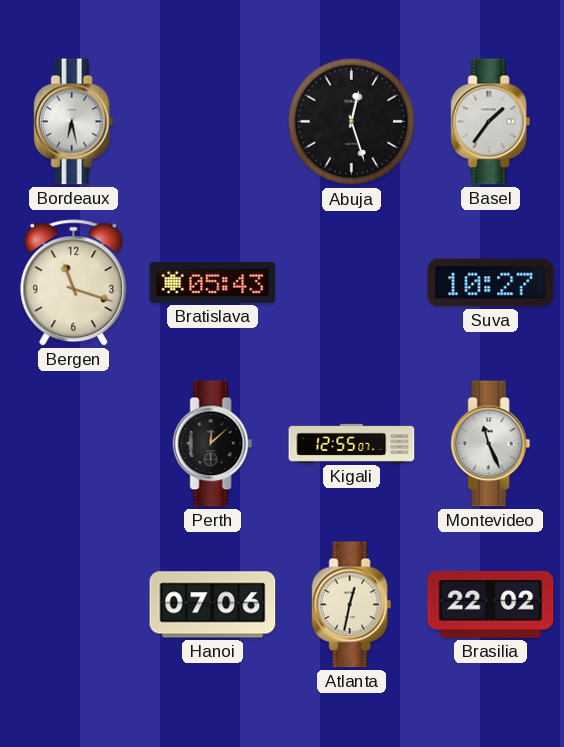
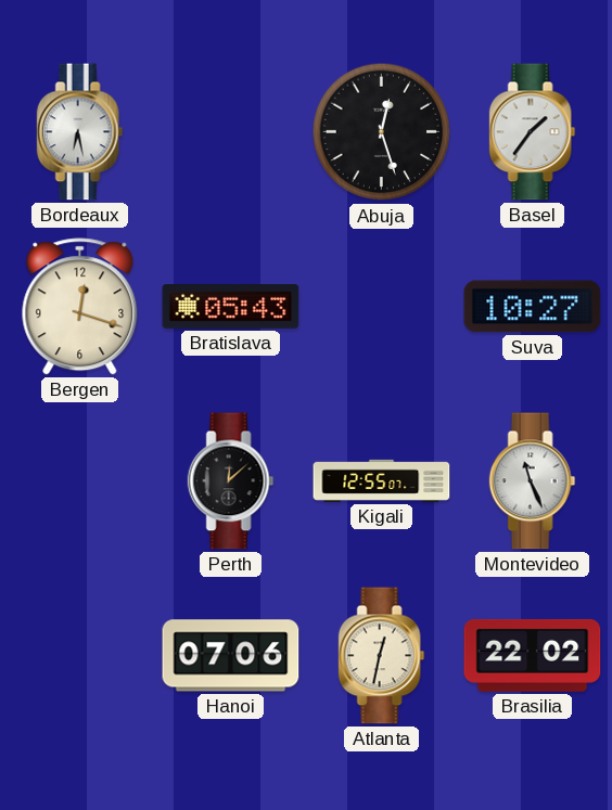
Bergen: 11:18 -> 12:18 (80, 307)
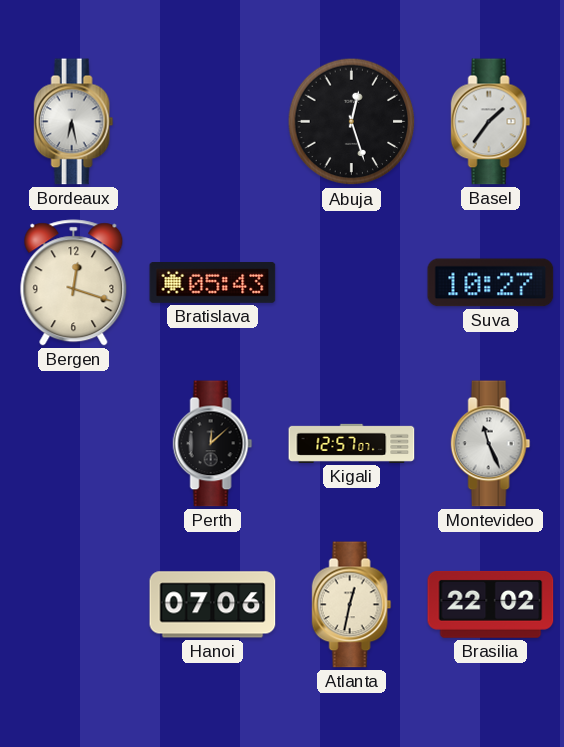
Kigali: 12:55 -> 12:57 (352, 443)
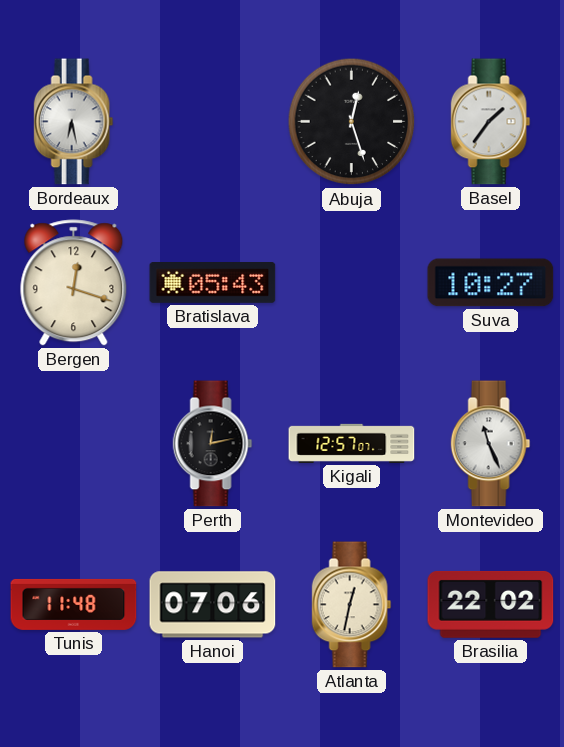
Perth: 12:08 -> 12:13 (213, 444)
Tunis: none -> 11:48 (74, 604)
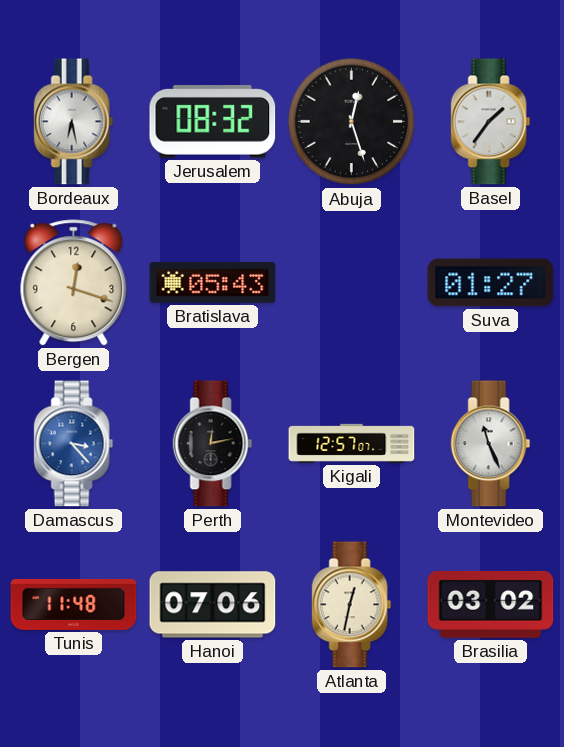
Jerusalem: none -> 08:32 (213, 122)
Suva: 10:27 -> 01:27 (491, 283)
Damascus: none -> 3:23 (74, 444)
Brasilia: 22:02 -> 03:02 (491, 604)
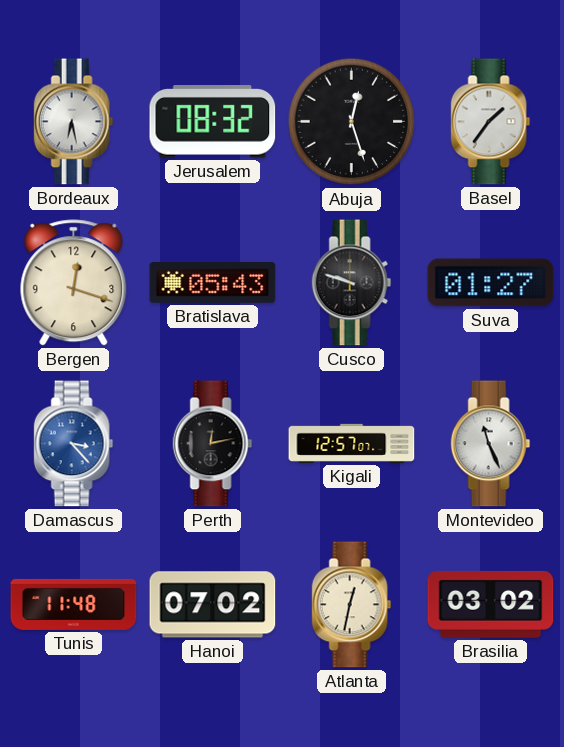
Cusco: none -> 9:48 (352, 283)
Hanoi: 07:06 -> 07:02 (213, 605)
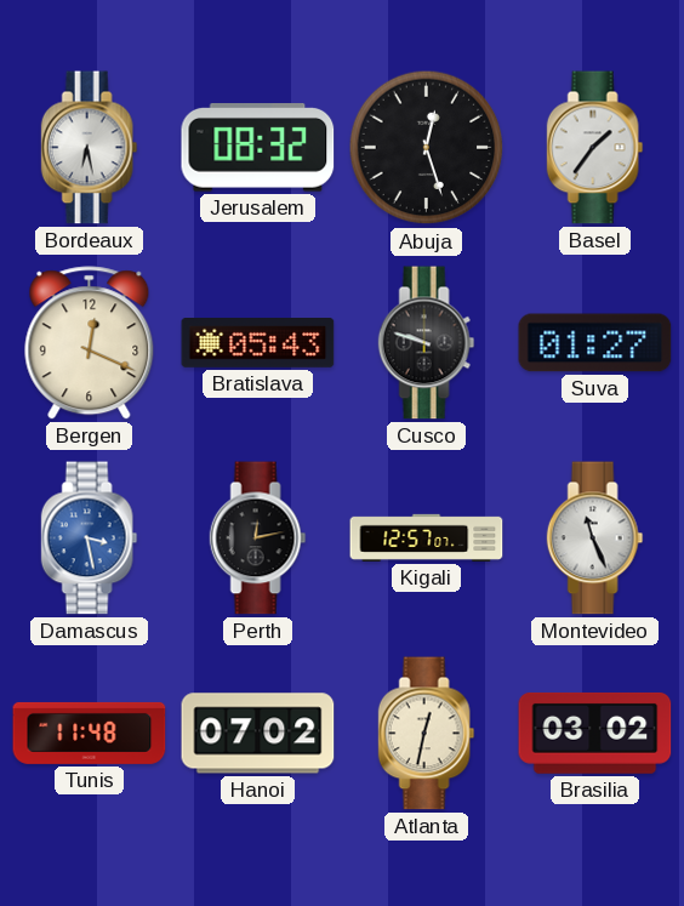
Bergen: 12:18 -> 12:19 (90, 343)
Damascus: 3:23 -> 3:28 (90, 539)
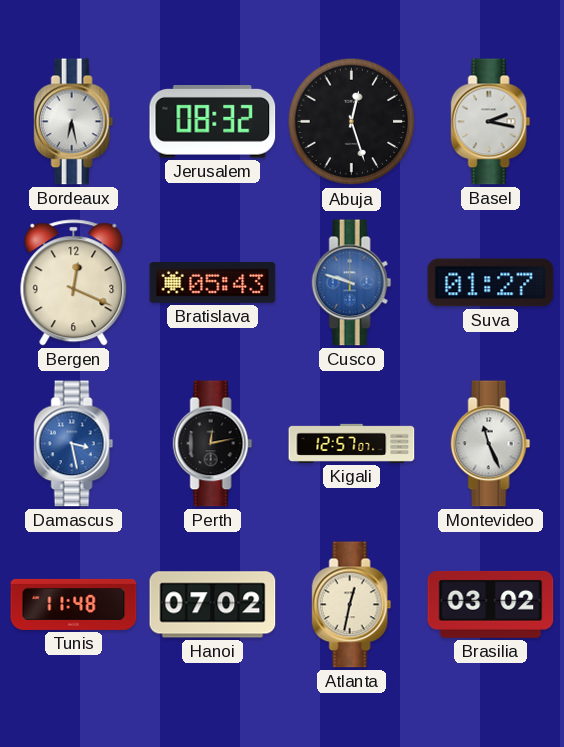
Basel: 1:36 -> 2:17 (491, 122)
Cusco dial: black -> blue (352, 283)
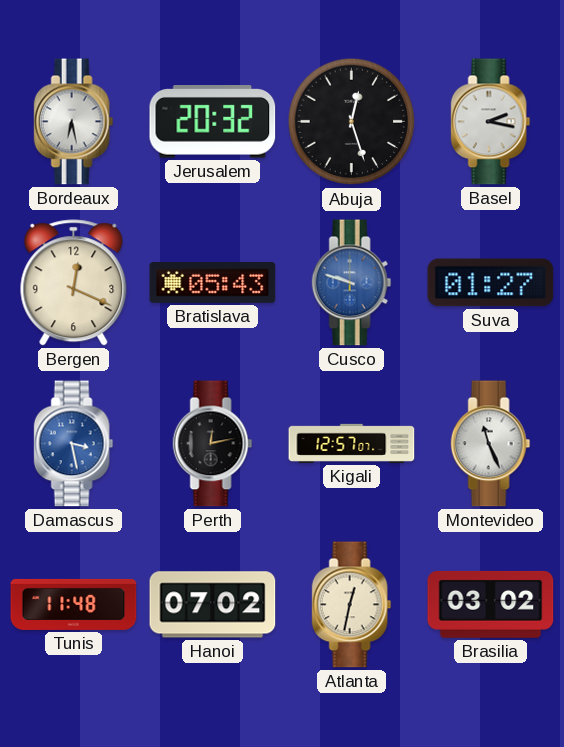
Jerusalem: 08:32 -> 20:32 (213, 122)
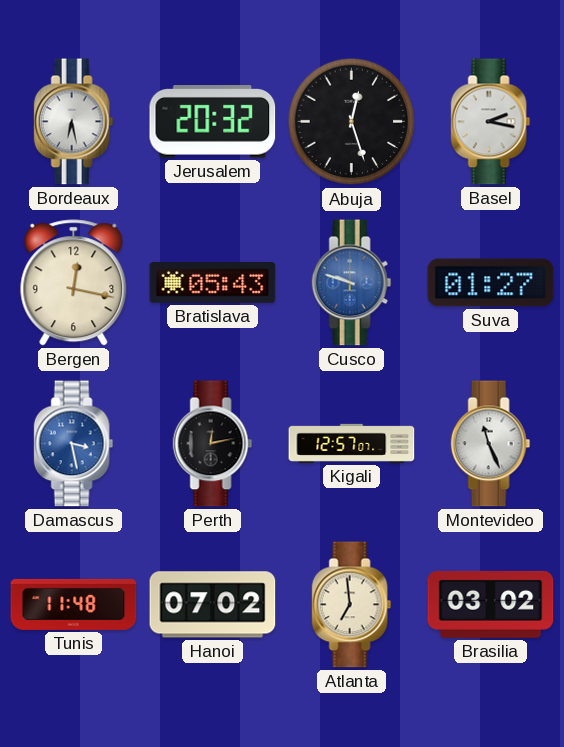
Bergen: 12:19 -> 12:17 (74, 283)
Atlanta: 12:32 -> 6:59 (352, 605)
